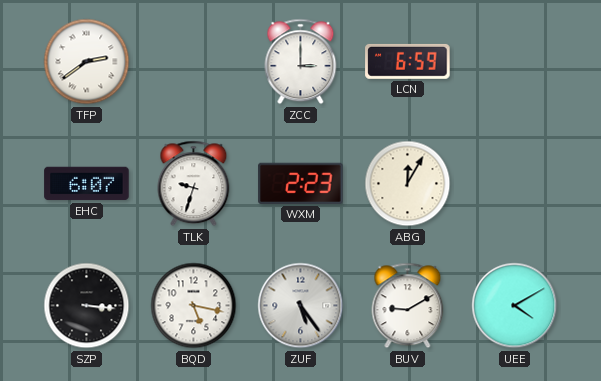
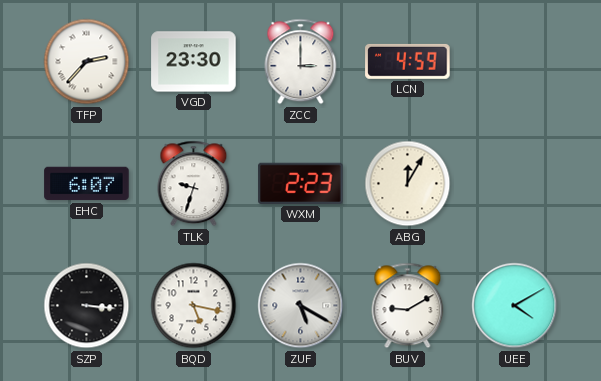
TFP: 2:39 -> 2:37 (87, 62)
VGD: none -> 23:30 (194, 62)
LCN: 6:59 -> 4:59 (408, 61)
ZUF: 5:24 -> 5:20 (301, 306)
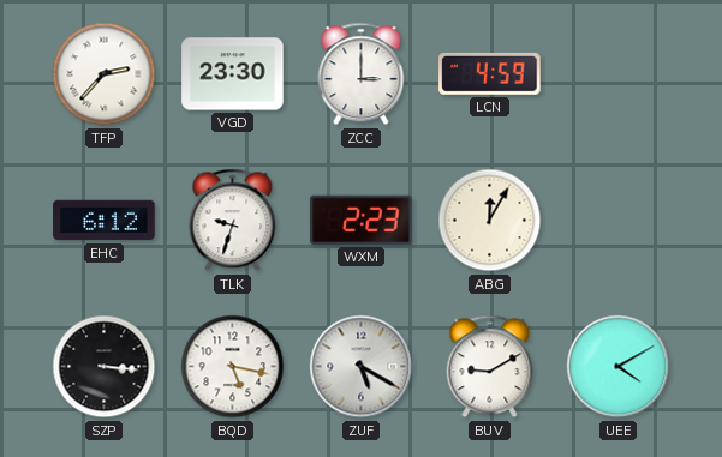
EHC: 6:07 -> 6:12 (105, 221)
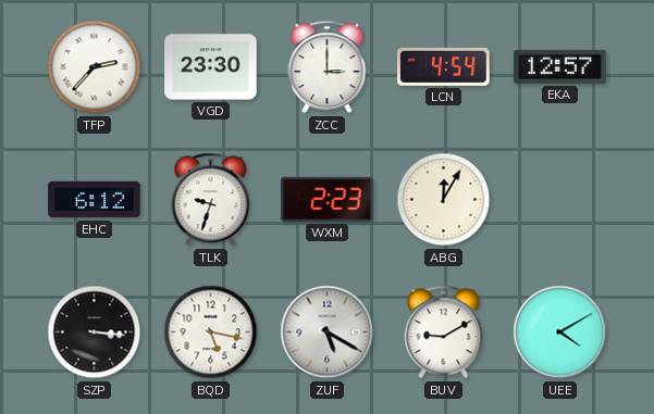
LCN: 4:59 -> 4:54 (444, 66)
EKA: none -> 12:57 (560, 66)
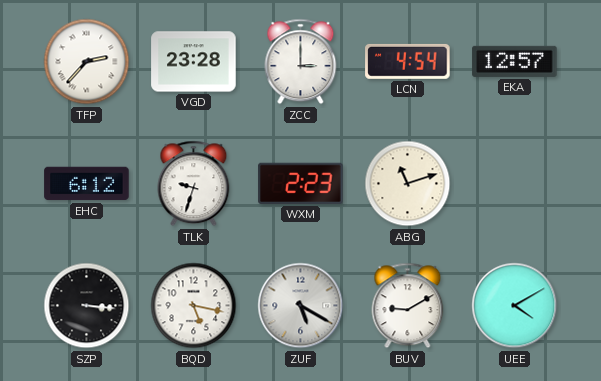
VGD: 23:30 -> 23:28 (194, 62)
ABG: 12:05 -> 11:12 (408, 184)
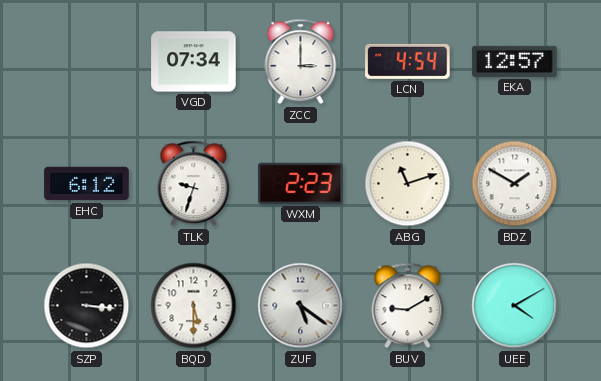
TFP: 2:37 -> none (87, 62)
VGD: 23:28 -> 07:34 (194, 62)
BDZ: none -> 1:50 (515, 184)
BQD: 5:17 -> 5:30 (194, 306)
ZUF: 5:20 -> 5:21 (301, 306)
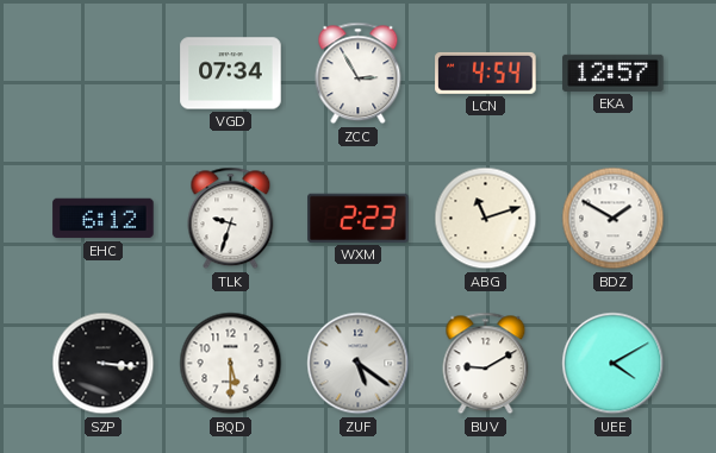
ZCC: 3:00 -> 2:55 (359, 74)
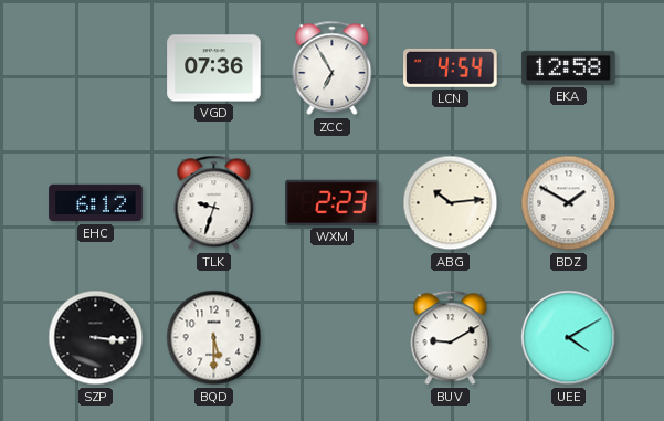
VGD: 07:34 -> 07:36 (214, 69)
ZCC: 2:55 -> 6:55 (333, 69)
EKA: 12:57 -> 12:58 (569, 67)
ABG: 11:12 -> 10:14 (451, 203)
ZUF: 5:21 -> none (359, 364)
